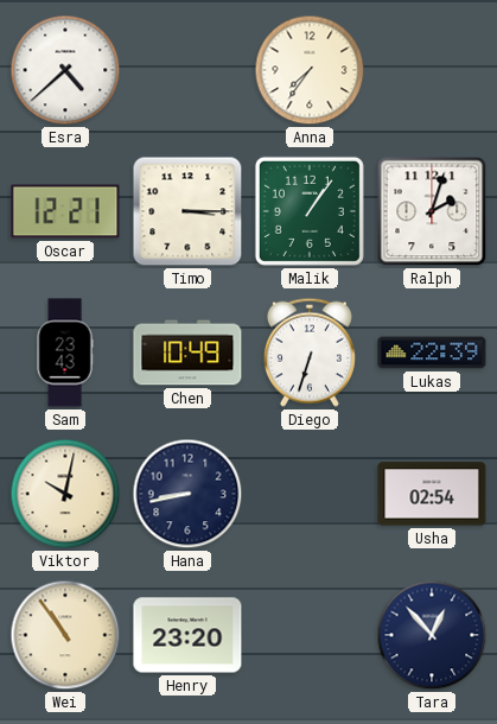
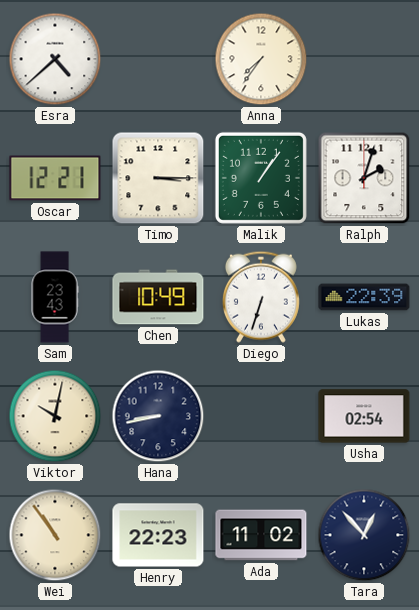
Henry: 23:20 -> 22:23 (158, 535)
Ada: none -> 11:02 (261, 535)
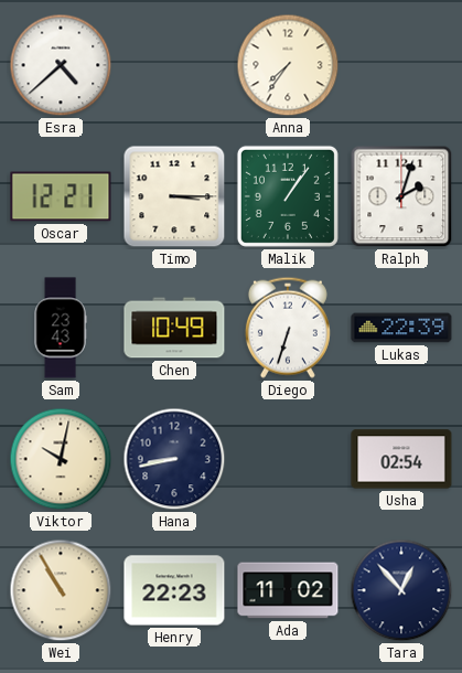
Wei: 10:54 -> 10:55 (61, 590)
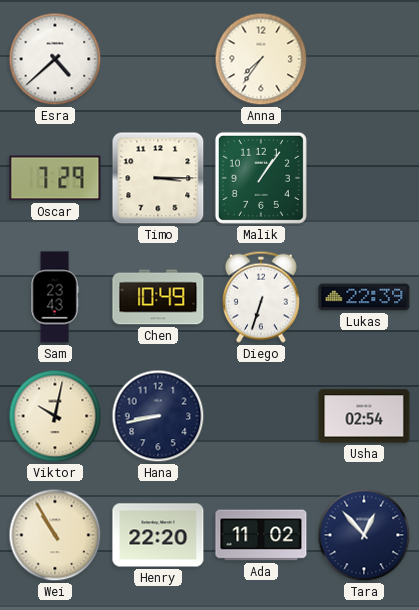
Oscar: 12:21 -> 7:29 (55, 178)
Ralph: 2:03 -> none (401, 196)
Henry: 22:23 -> 22:20 (158, 535)
